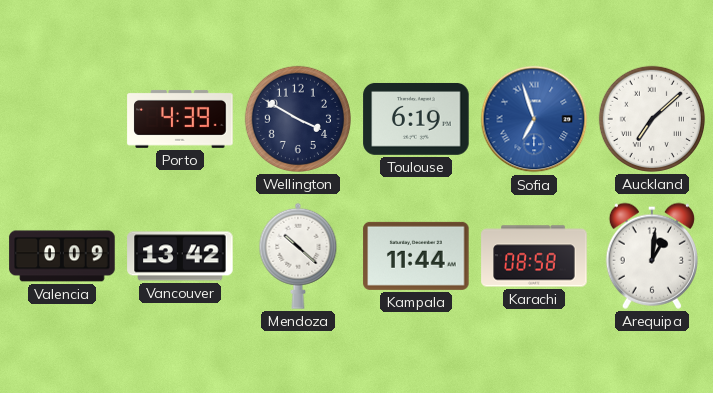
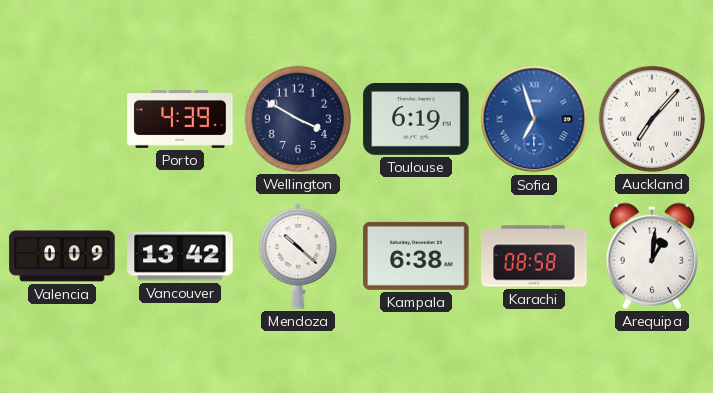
Auckland: 7:08 -> 7:07 (652, 119)
Kampala: 11:44 -> 6:38 (416, 256)
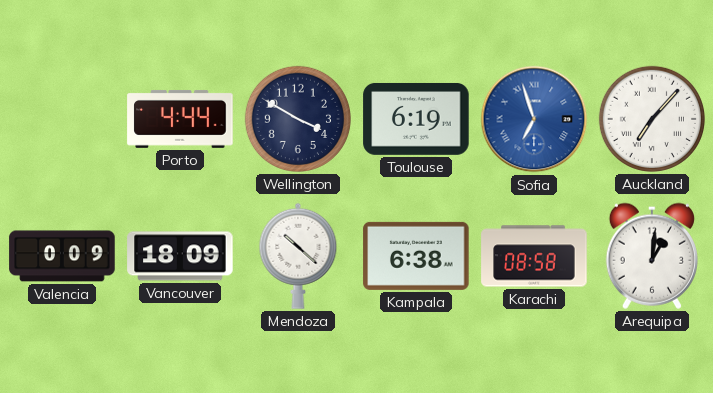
Porto: 4:39 -> 4:44 (180, 119)
Vancouver: 13:42 -> 18:09 (180, 256)
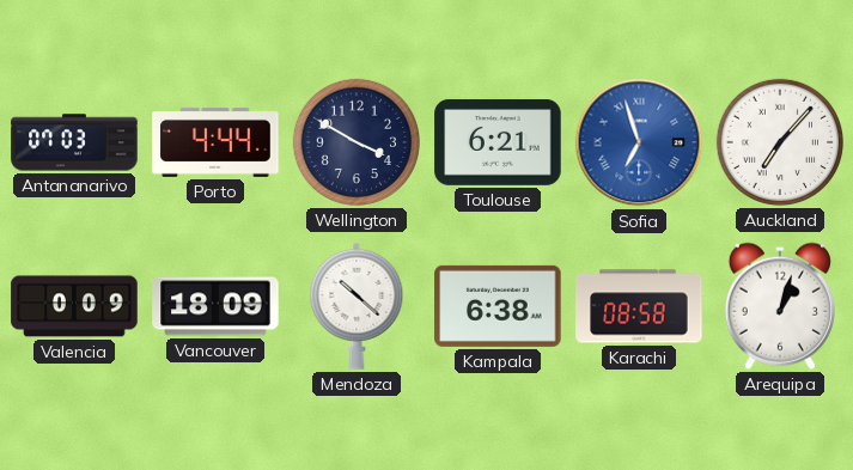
Antananarivo: none -> 07:03 (74, 142)
Toulouse: 6:19 -> 6:21 (498, 142)
Arequipa: 1:01 -> 1:03 (780, 306)
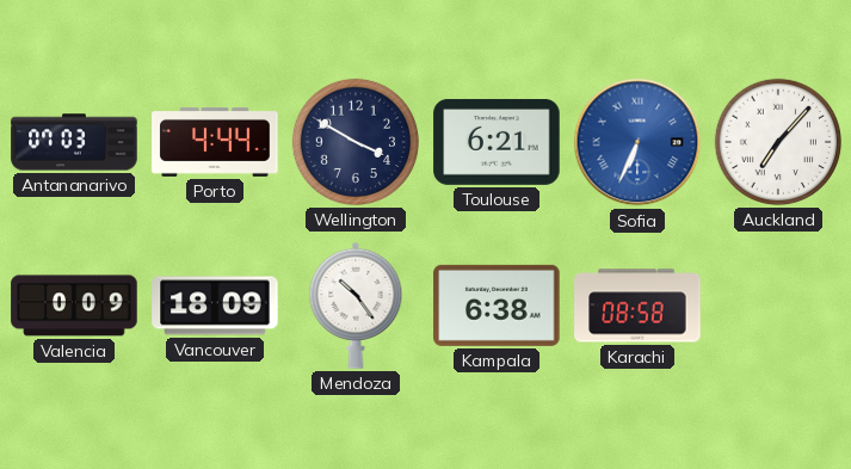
Sofia: 6:57 -> 6:34 (637, 142)
Mendoza: 10:22 -> 10:24 (356, 306)
Arequipa: 1:03 -> none (780, 306)
